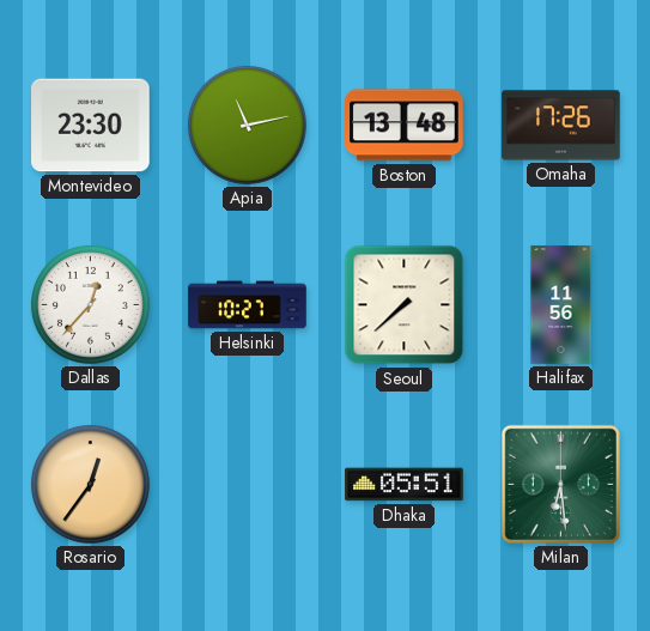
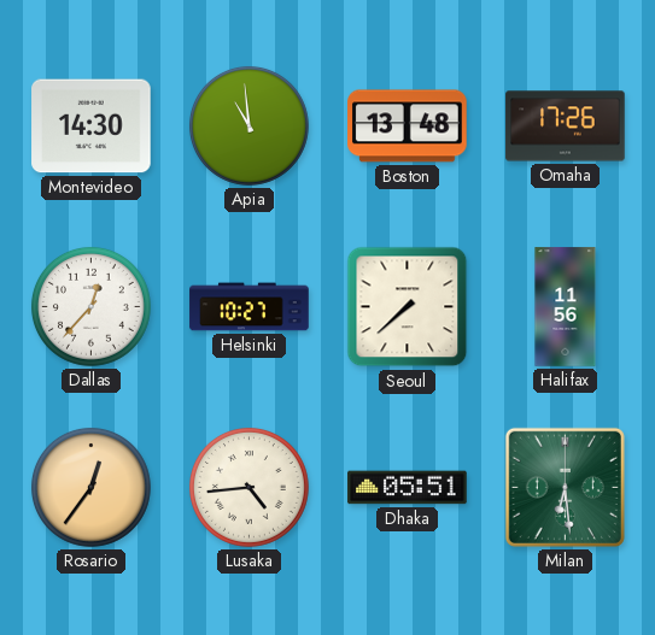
Montevideo: 23:30 -> 14:30 (92, 127)
Apia: 11:13 -> 10:59 (248, 125)
Lusaka: none -> 4:44 (248, 487)
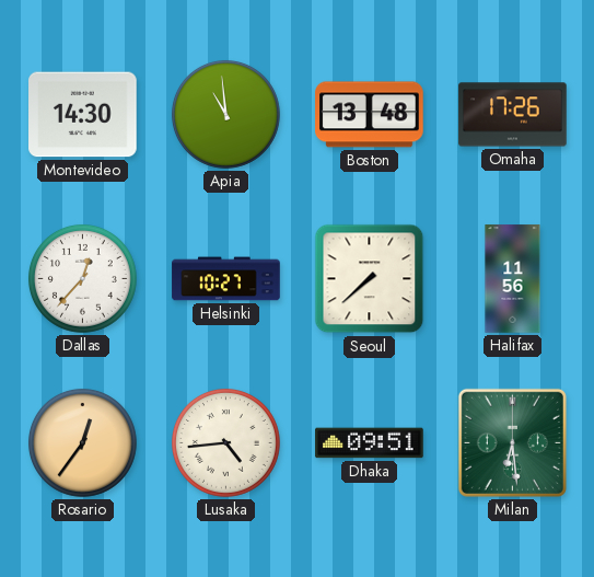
Dhaka: 05:51 -> 09:51 (370, 443)
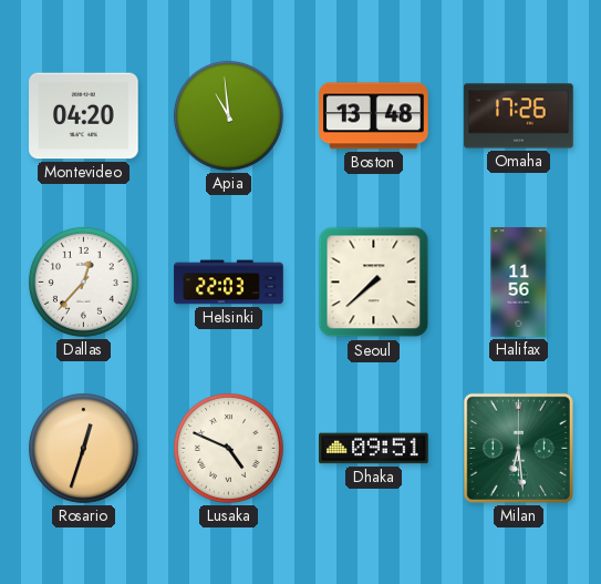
Montevideo: 14:30 -> 04:20 (84, 116)
Helsinki: 10:27 -> 22:03 (229, 283)
Rosario: 12:36 -> 12:33 (83, 448)
Lusaka: 4:44 -> 4:49 (228, 448)
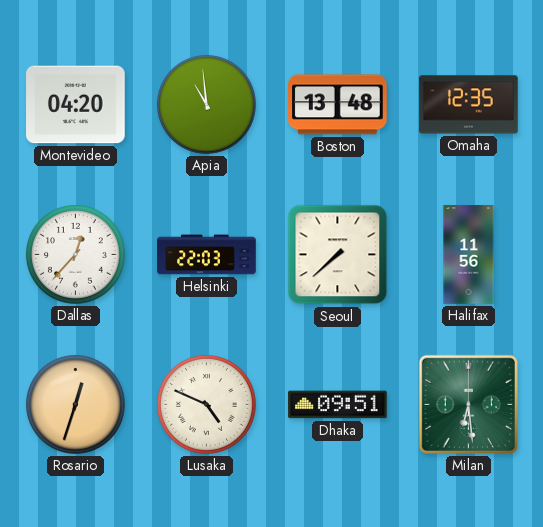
Omaha: 17:26 -> 12:35 (469, 105)
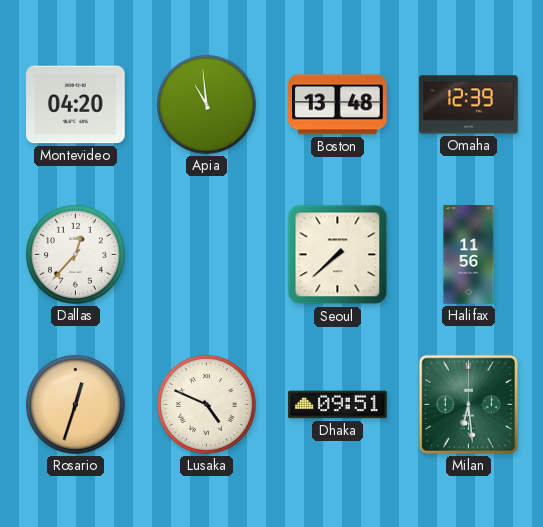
Omaha: 12:35 -> 12:39 (469, 105)
Helsinki: 22:03 -> none (207, 255)
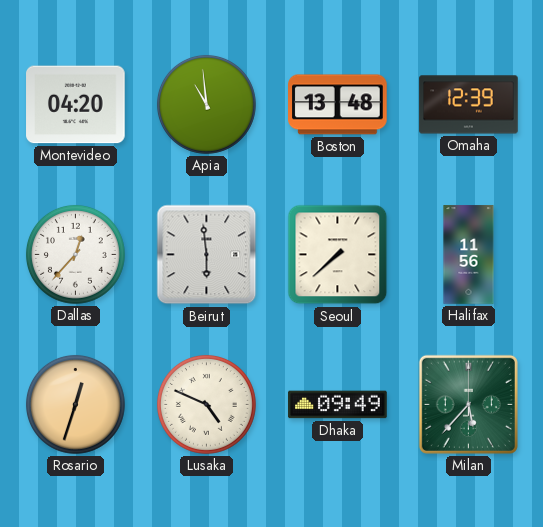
Beirut: none -> 5:59 (207, 255)
Dhaka: 09:51 -> 09:49 (338, 405)
Milan: 6:29 -> 5:37 (468, 404)
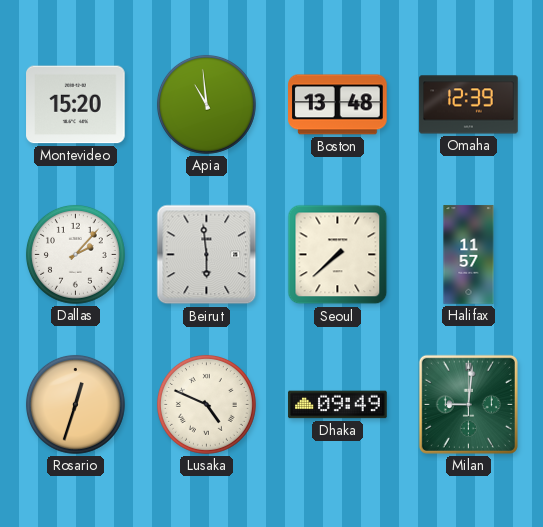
Montevideo: 04:20 -> 15:20 (76, 105)
Dallas: 12:37 -> 2:07 (75, 254)
Halifax: 11:56 -> 11:57 (469, 255)
Milan: 5:37 -> 9:01 (468, 404)
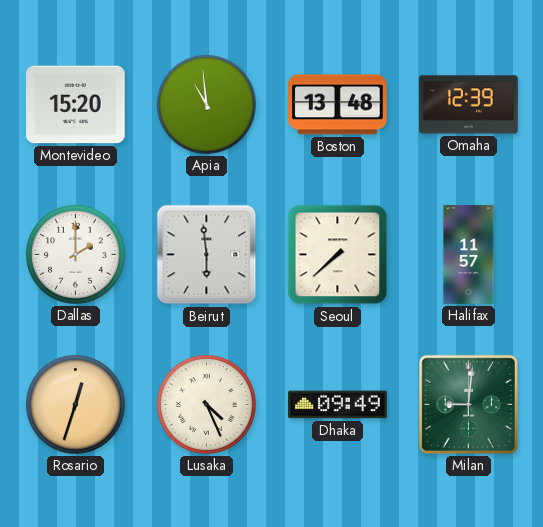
Dallas: 2:07 -> 2:00 (75, 254)
Lusaka: 4:49 -> 4:26 (206, 404)
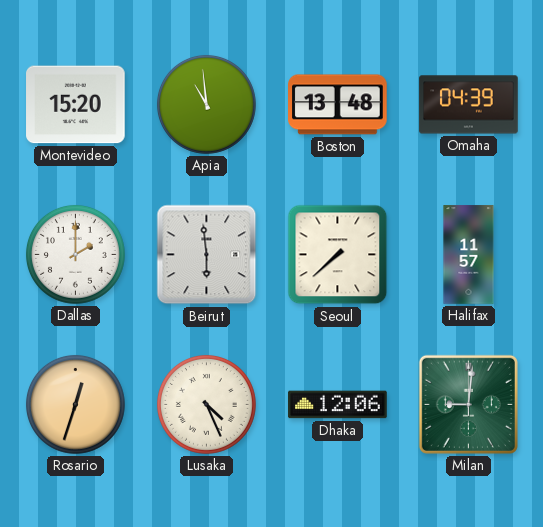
Omaha: 12:39 -> 04:39 (469, 105)
Dhaka: 09:49 -> 12:06 (338, 405)
